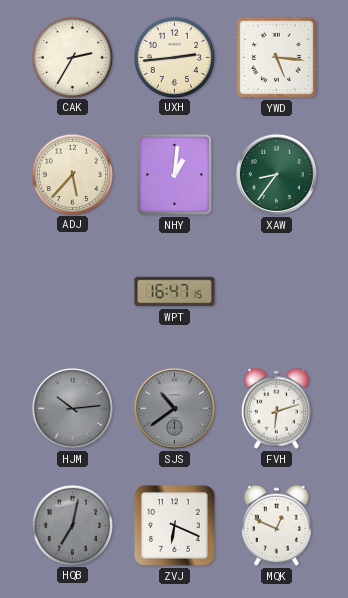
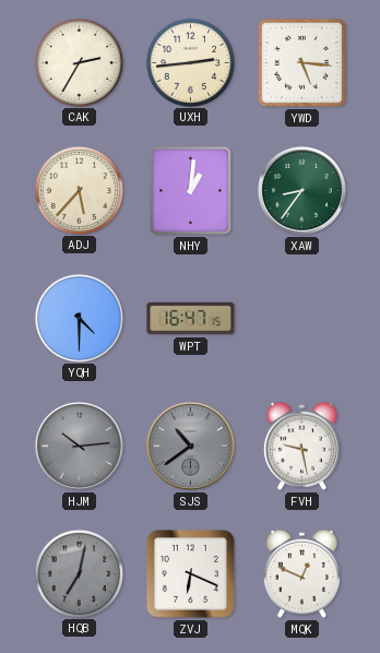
YQH: none -> 4:30 (79, 318)
FVH: 6:12 -> 9:28 (301, 446)
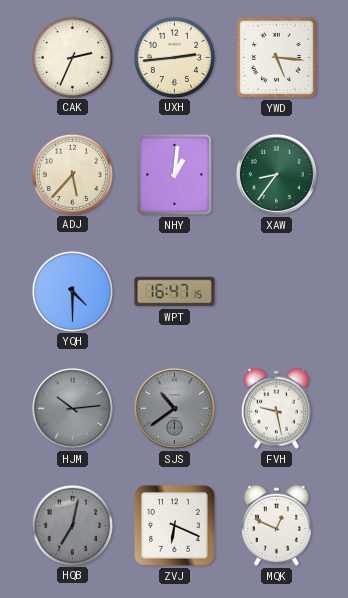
CAK: 2:35 -> 2:34 (72, 57)
